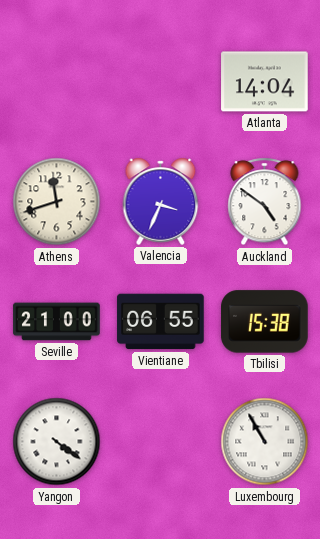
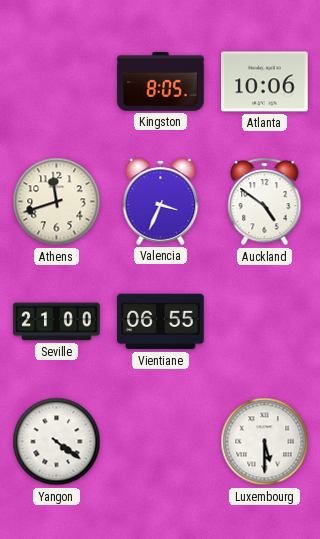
Kingston: none -> 8:05 (161, 82)
Atlanta: 14:04 -> 10:06 (265, 82)
Tbilisi: 15:38 -> none (265, 322)
Luxembourg: 10:55 -> 5:30 (265, 442)
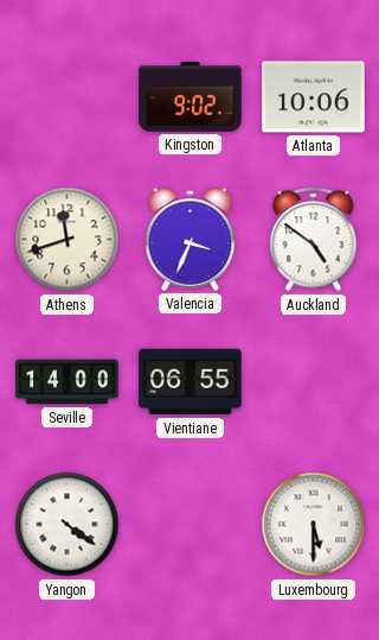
Kingston: 8:05 -> 9:02 (191, 97)
Seville: 21:00 -> 14:00 (68, 382)
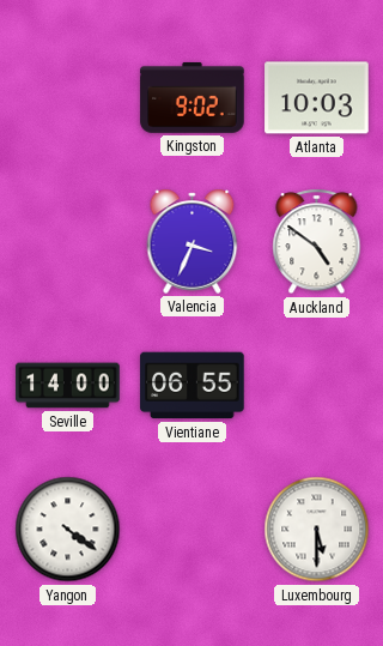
Atlanta: 10:06 -> 10:03 (317, 98)
Athens: 11:42 -> none (68, 240)
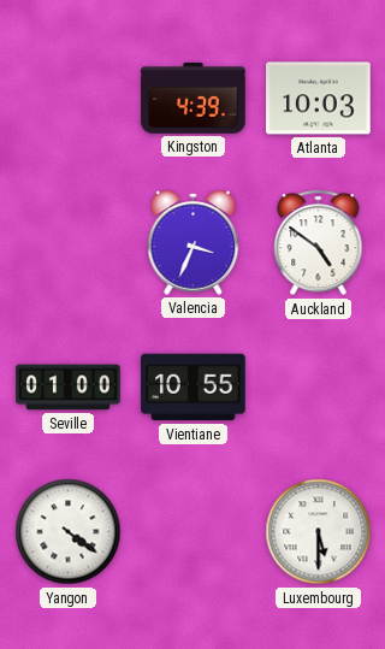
Kingston: 9:02 -> 4:39 (194, 99)
Seville: 14:00 -> 01:00 (69, 388)
Vientiane: 06:55 -> 10:55 (194, 388)
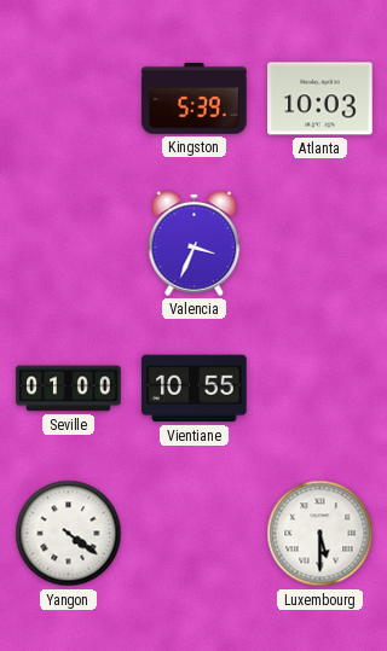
Kingston: 4:39 -> 5:39 (195, 99)
Auckland: 4:51 -> none (319, 243)
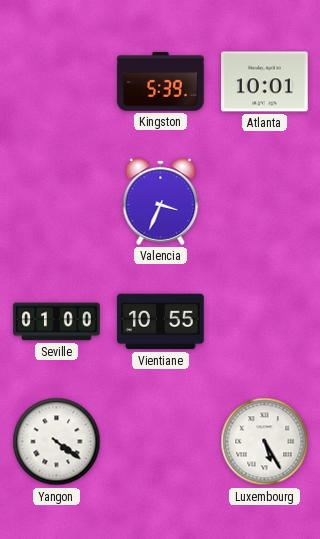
Atlanta: 10:03 -> 10:01 (265, 82)
Luxembourg: 5:30 -> 5:25 (265, 442)
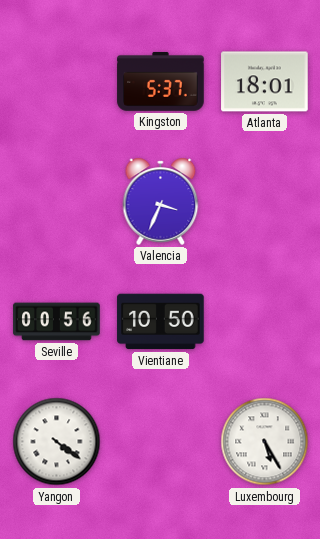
Kingston: 5:39 -> 5:37 (161, 82)
Atlanta: 10:01 -> 18:01 (265, 82)
Seville: 01:00 -> 00:56 (57, 322)
Vientiane: 10:55 -> 10:50 (161, 322)
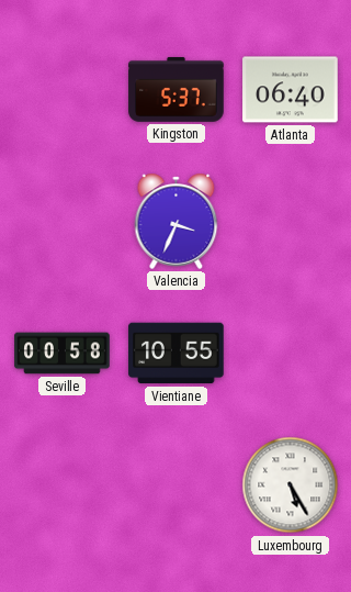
Atlanta: 18:01 -> 06:40 (291, 90)
Seville: 00:56 -> 00:58 (63, 354)
Vientiane: 10:50 -> 10:55 (177, 354)
Yangon: 4:21 -> none (57, 442)
